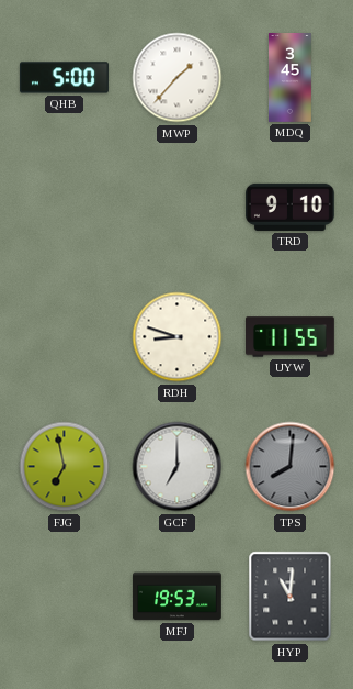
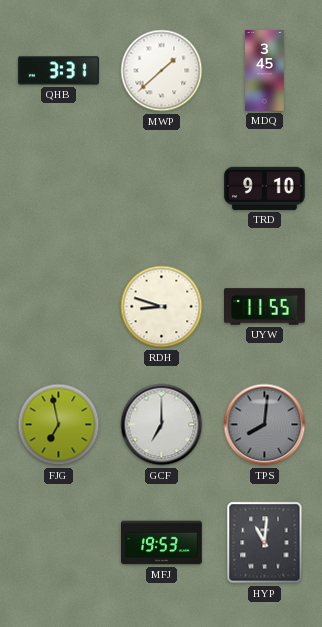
QHB: 5:00 -> 3:31 (59, 71)
MWP: 1:37 -> 1:38 (162, 71)
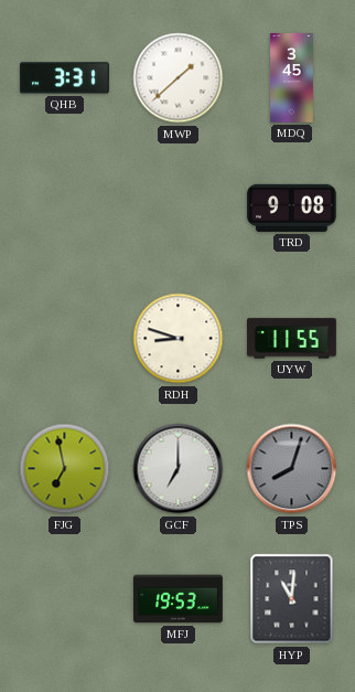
TRD: 9:10 -> 9:08 (291, 207)
TPS: 8:01 -> 8:03 (292, 469)
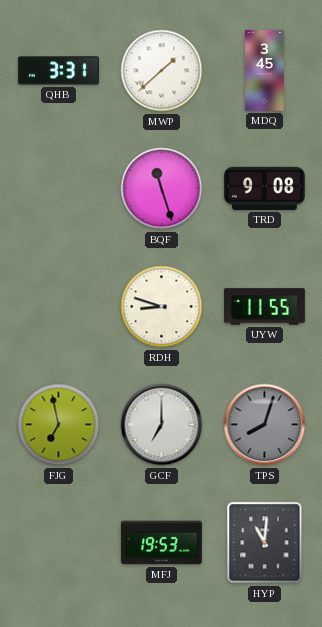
BQF: none -> 11:27 (162, 189)
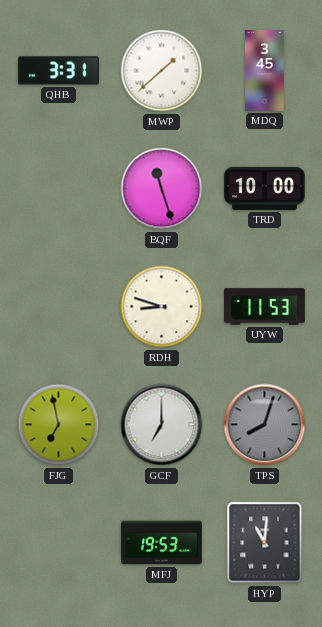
TRD: 9:08 -> 10:00 (264, 188)
UYW: 11:55 -> 11:53 (265, 307)
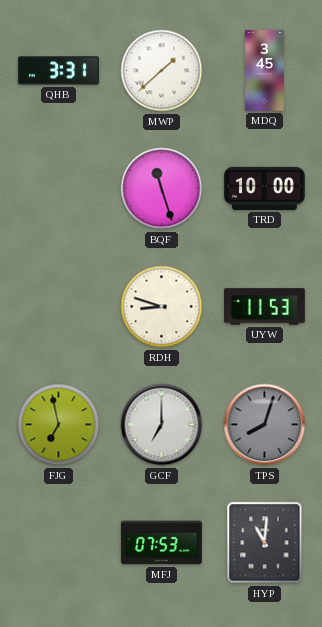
MFJ: 19:53 -> 07:53 (162, 543)
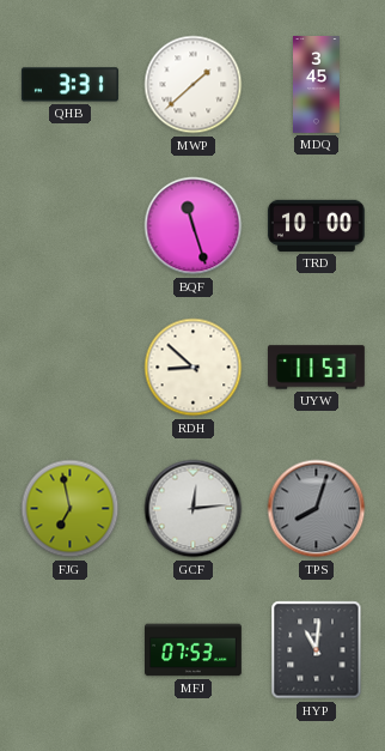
RDH: 8:48 -> 8:52 (194, 368)
GCF: 7:00 -> 12:14 (194, 509)
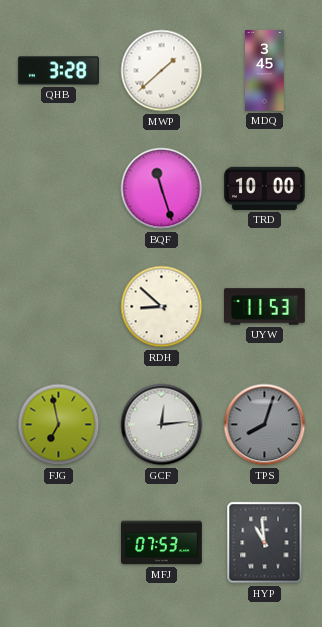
QHB: 3:31 -> 3:28 (59, 71)
HYP: 11:01 -> 10:59 (265, 543)
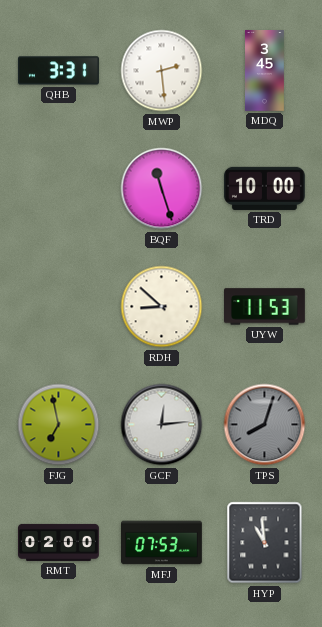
QHB: 3:28 -> 3:31 (59, 71)
MWP: 1:38 -> 2:29 (162, 71)
RMT: none -> 02:00 (59, 542)
